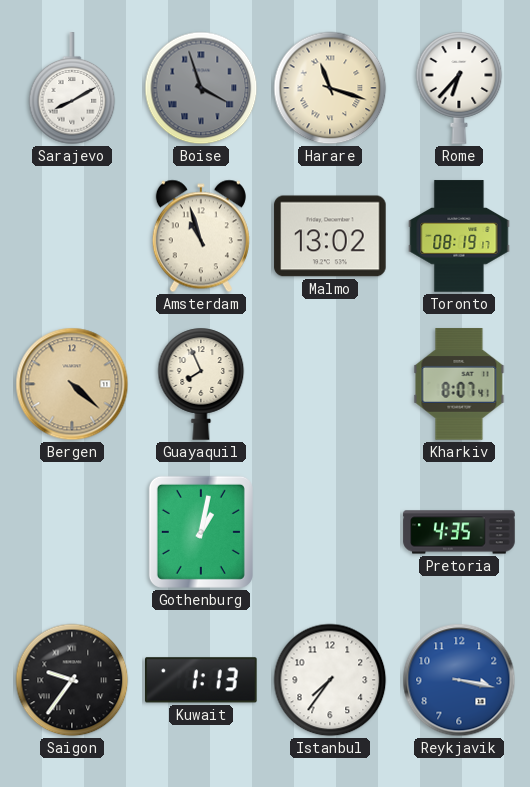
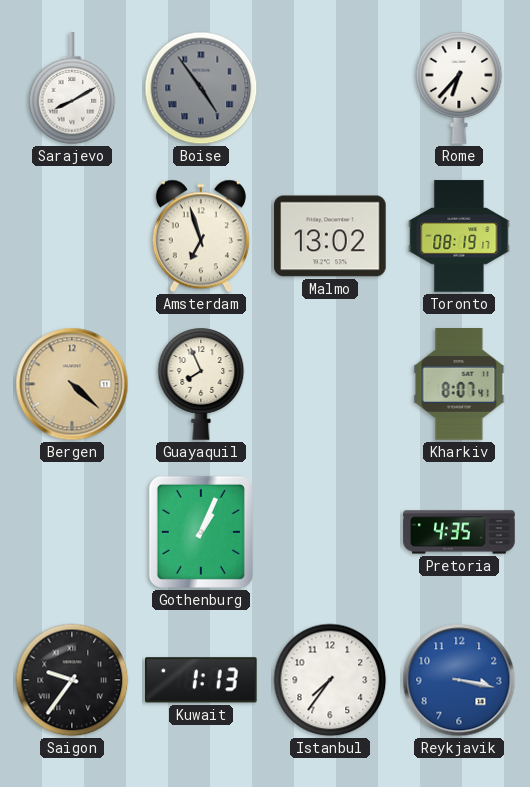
Boise: 3:57 -> 4:54 (201, 88)
Harare: 11:18 -> none (330, 88)
Amsterdam: 10:57 -> 6:57 (201, 236)
Gothenburg: 1:02 -> 1:04 (201, 532)
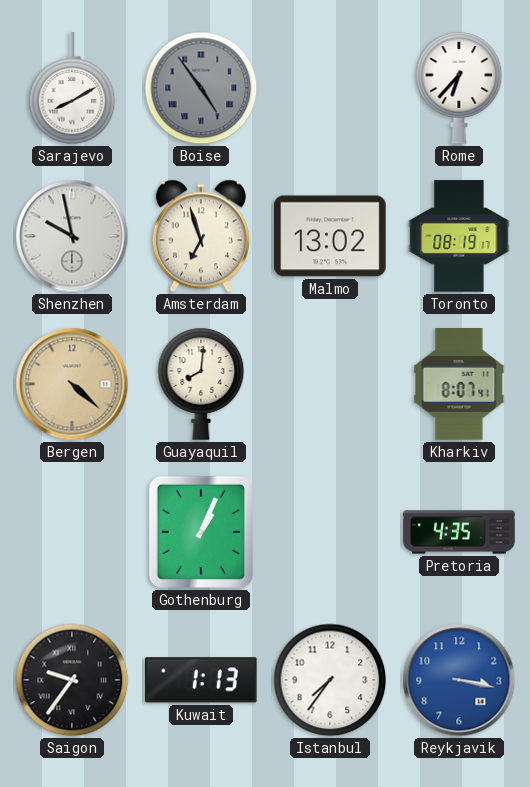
Shenzhen: none -> 9:58 (72, 236)
Guayaquil: 7:56 -> 8:01 (201, 384)
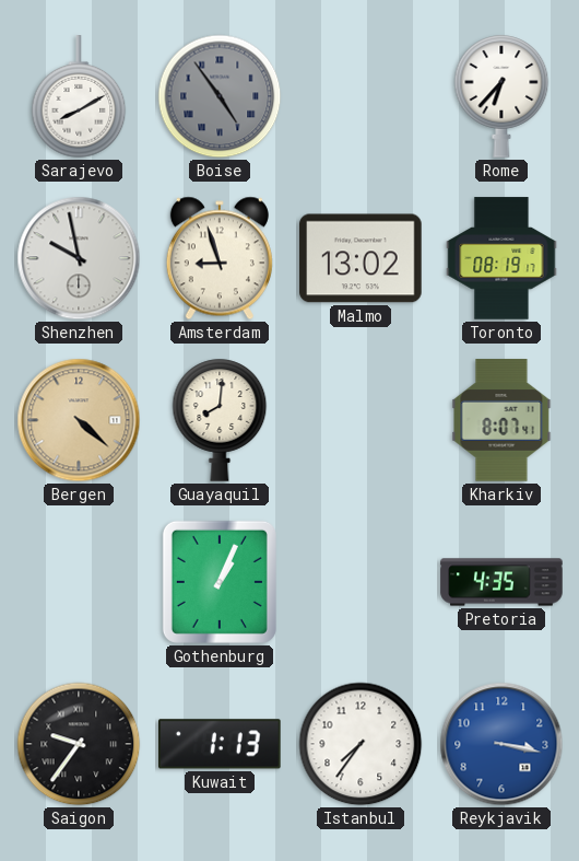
Amsterdam: 6:57 -> 8:57 (220, 258)
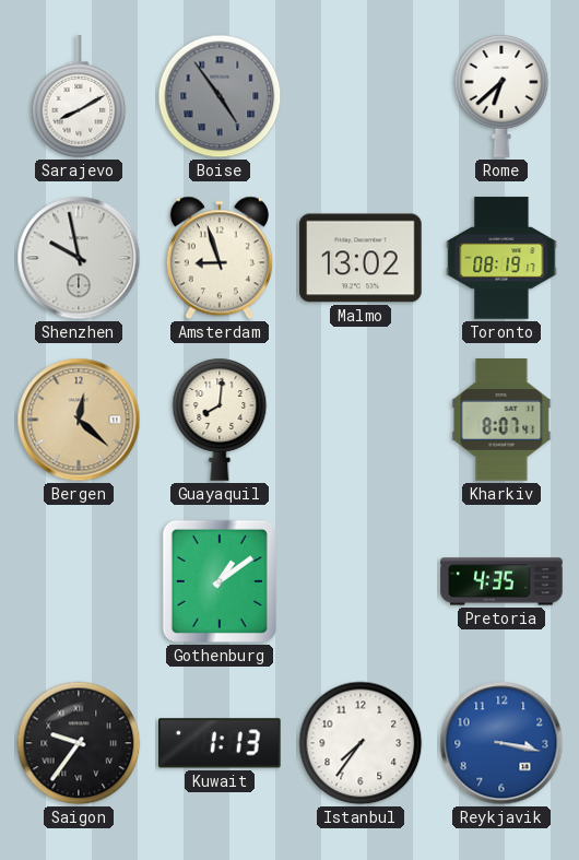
Rome: 6:37 -> 6:38 (501, 96)
Bergen: 4:22 -> 12:22 (79, 420)
Gothenburg: 1:04 -> 1:09 (220, 581)
